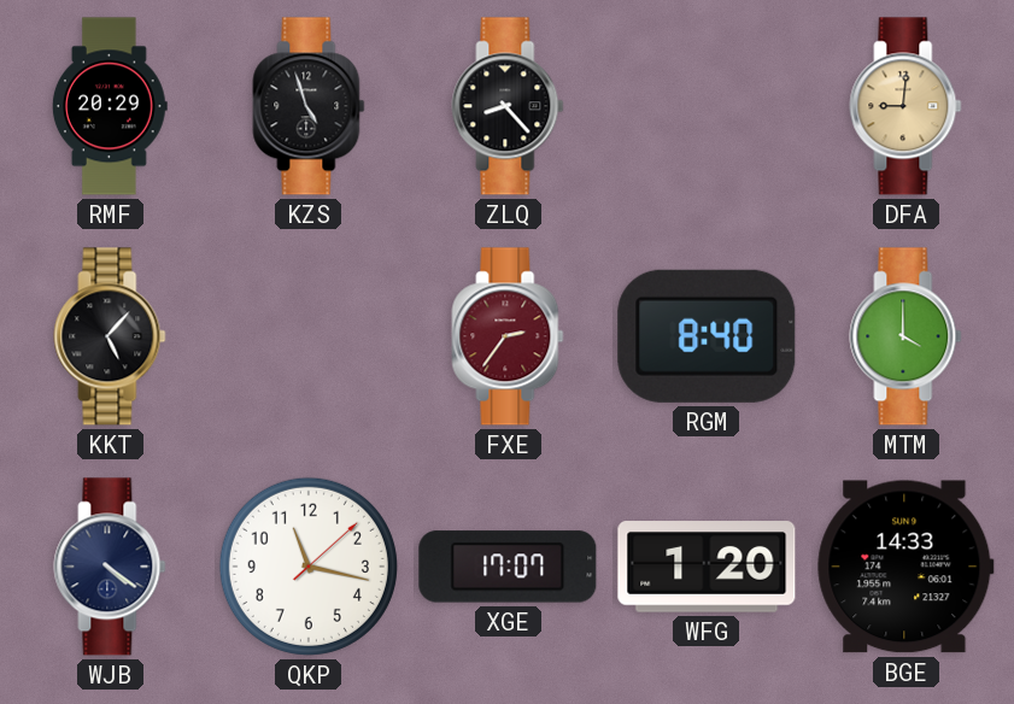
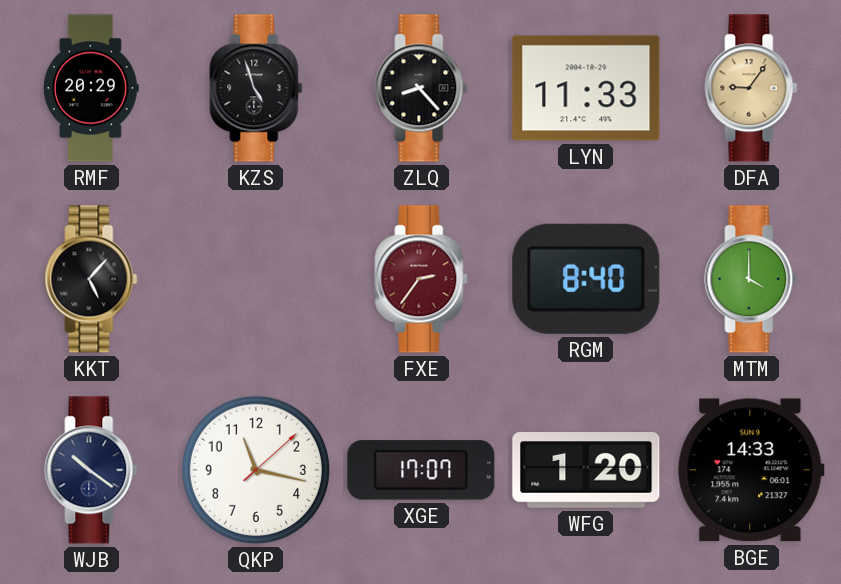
LYN: none -> 11:33 (586, 88)
DFA: 9:01 -> 9:06 (751, 88)
WJB: 4:21 -> 10:21 (91, 470)
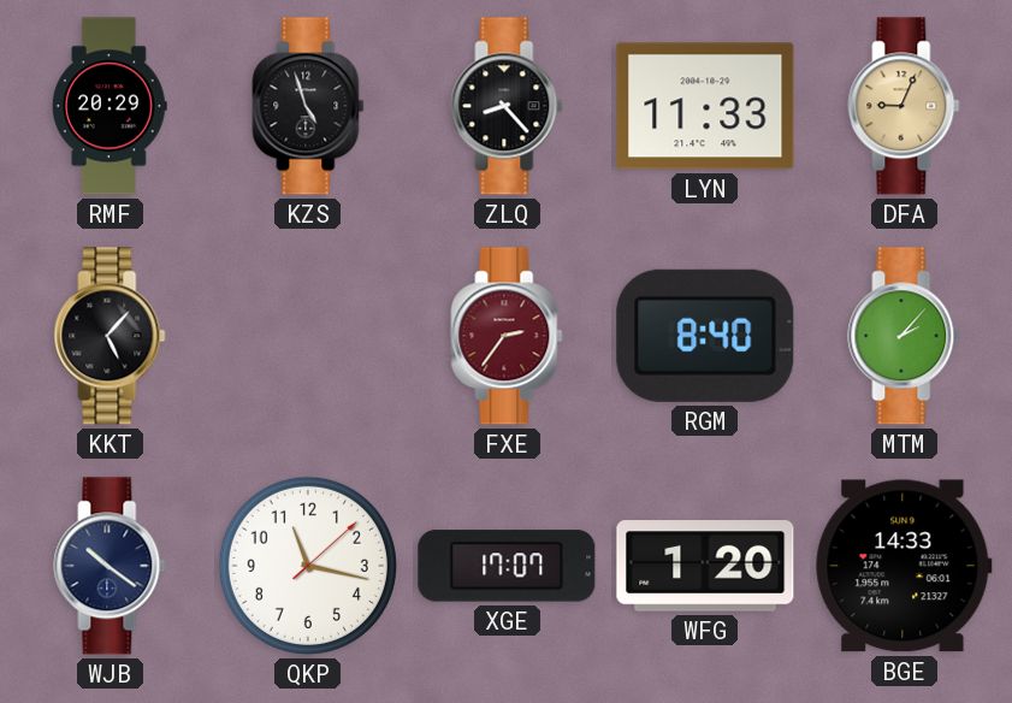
DFA: 9:06 -> 9:04 (904, 106)
MTM: 4:00 -> 2:07 (904, 336)
